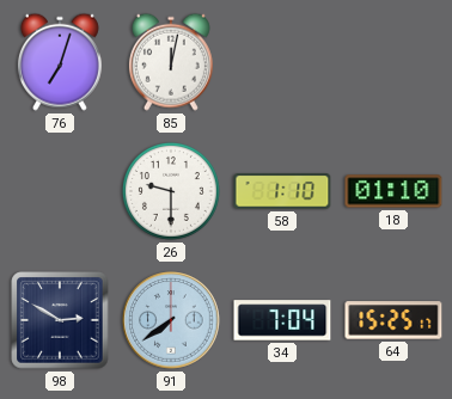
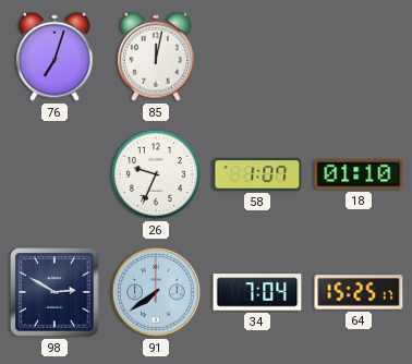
26: 9:30 -> 9:34 (156, 174)
58: 1:10 -> 1:07 (257, 174)
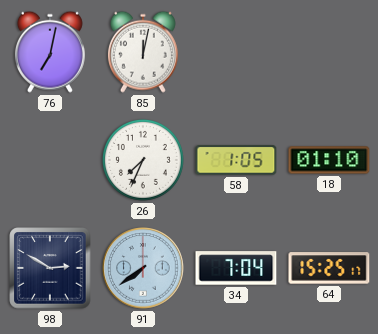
76: 7:03 -> 7:02 (50, 52)
26: 9:34 -> 7:34 (143, 160)
58: 1:07 -> 1:05 (236, 160)
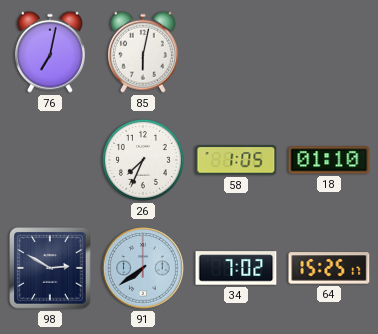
85: 12:02 -> 6:02 (143, 52)
34: 7:04 -> 7:02 (236, 268)
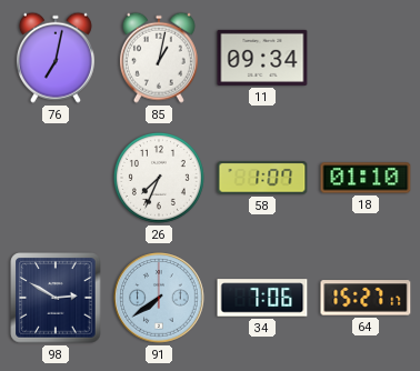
85: 6:02 -> 1:02 (159, 58)
11: none -> 09:34 (262, 58)
58: 1:05 -> 1:07 (262, 178)
34: 7:02 -> 7:06 (262, 298)
64: 15:25 -> 15:27 (366, 298)
